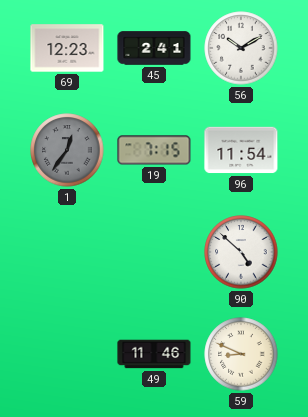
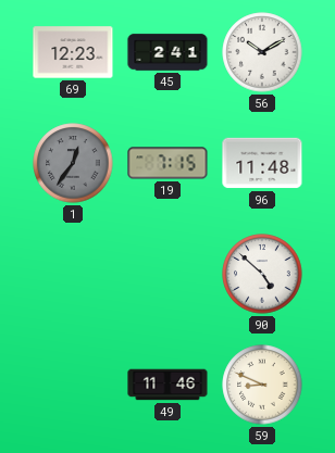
96: 11:54 -> 11:48 (262, 163)
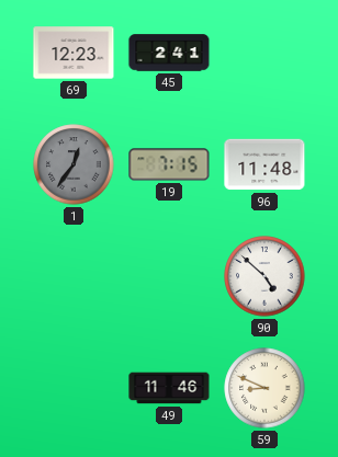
56: 10:10 -> none (262, 52)
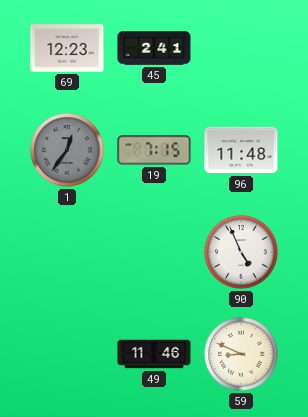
90: 4:52 -> 4:56 (241, 252)
